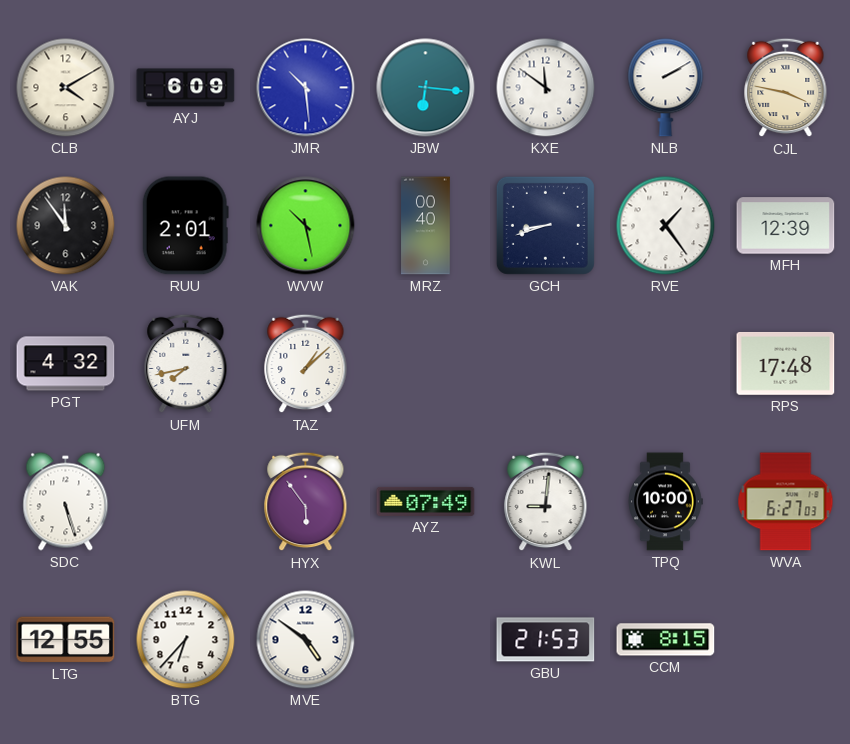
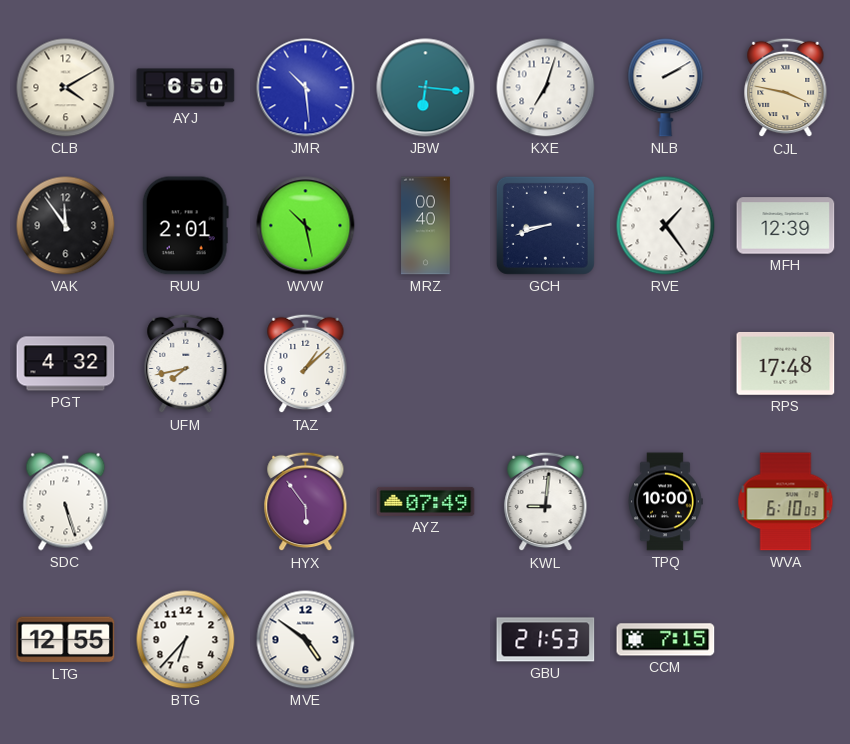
AYJ: 6:09 -> 6:50 (186, 88)
KXE: 11:51 -> 7:03 (546, 88)
WVA: 6:27 -> 6:10 (786, 502)
CCM: 8:15 -> 7:15 (666, 640)
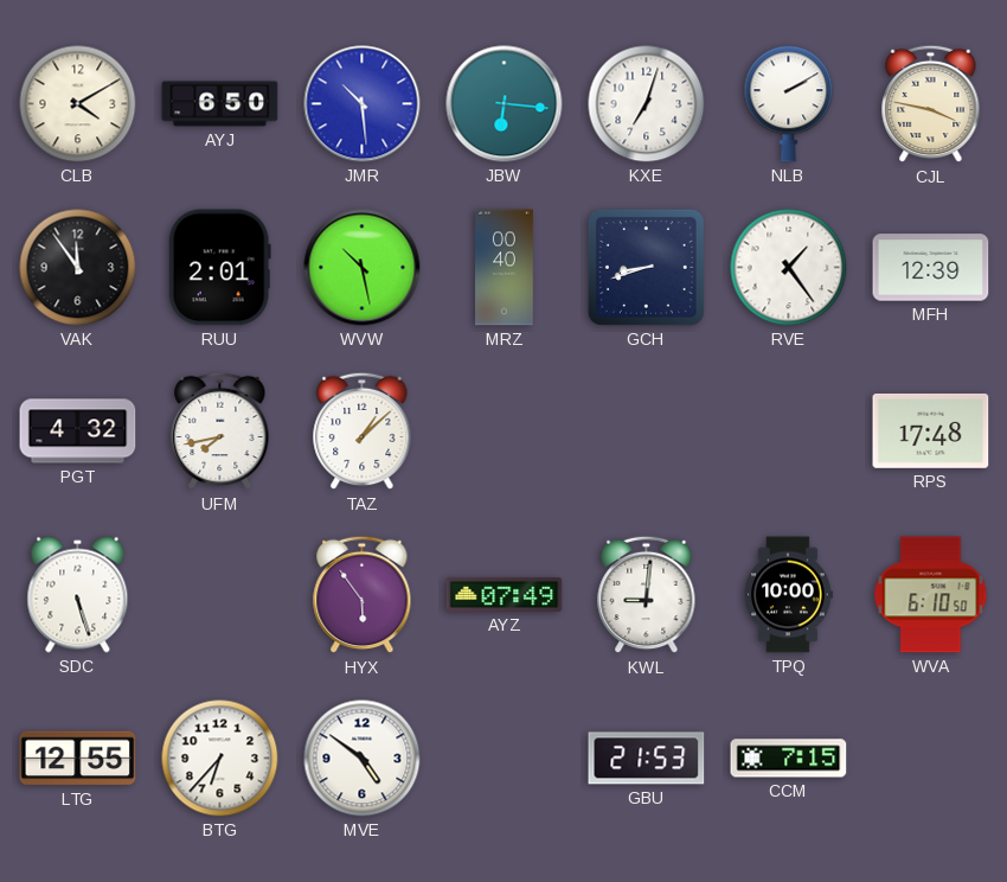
WVA: 6:10:03 -> 6:10:50 (931, 595)
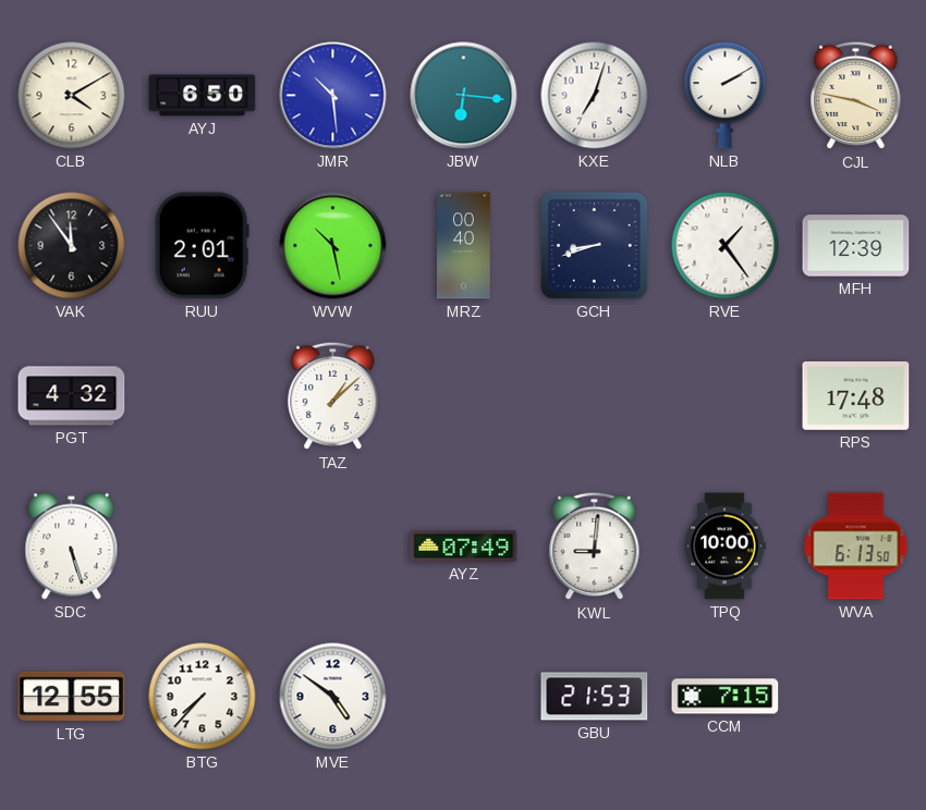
UFM: 7:43 -> none (220, 432)
HYX: 5:54 -> none (363, 595)
WVA: 6:10 -> 6:13 (856, 547)
BTG: 6:37 -> 7:37 (203, 697)
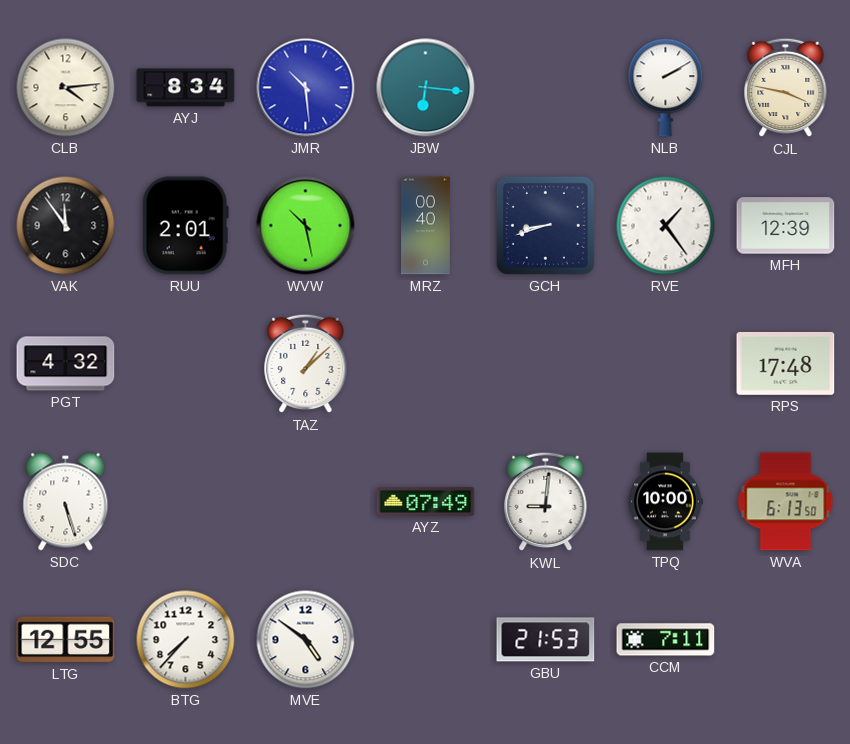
CLB: 4:10 -> 4:14 (66, 88)
AYJ: 6:50 -> 8:34 (186, 88)
KXE: 7:03 -> none (595, 96)
CCM: 7:15 -> 7:11 (666, 640)
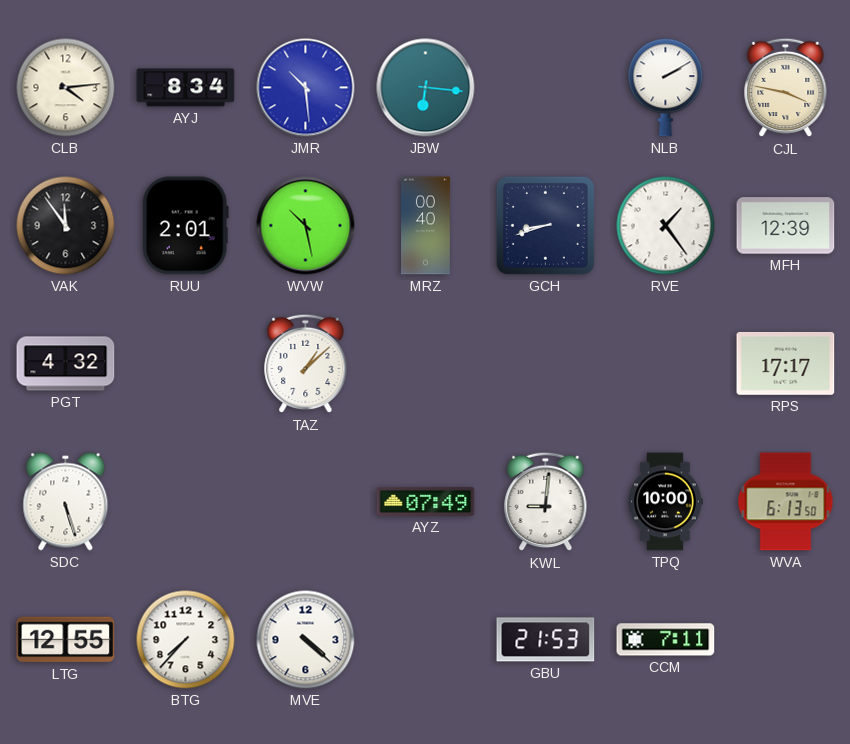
RPS: 17:48 -> 17:17 (786, 363)
MVE: 4:51 -> 4:22 (306, 640)
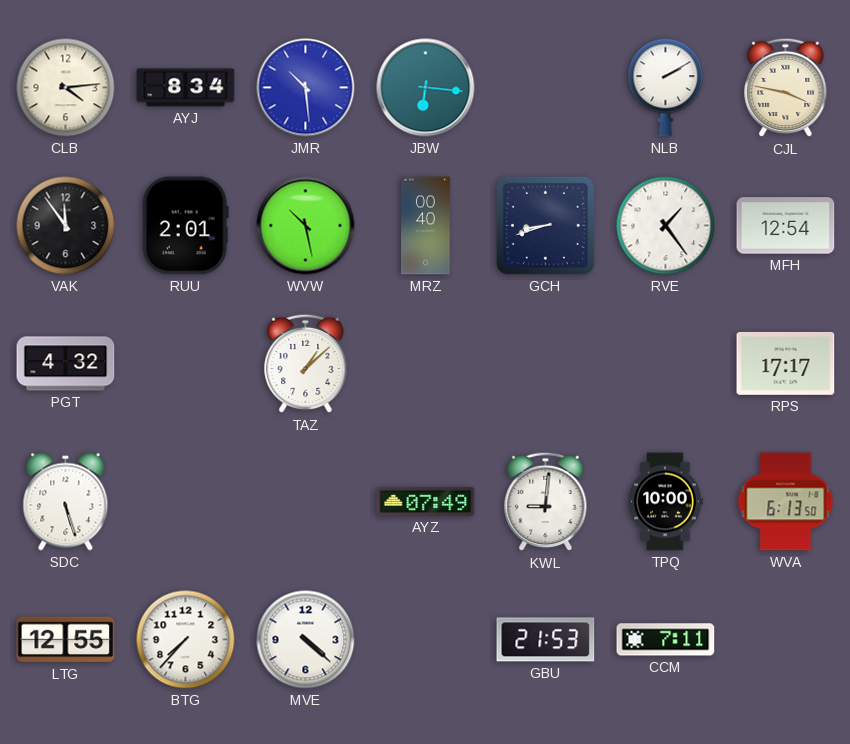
MFH: 12:39 -> 12:54 (786, 226)
